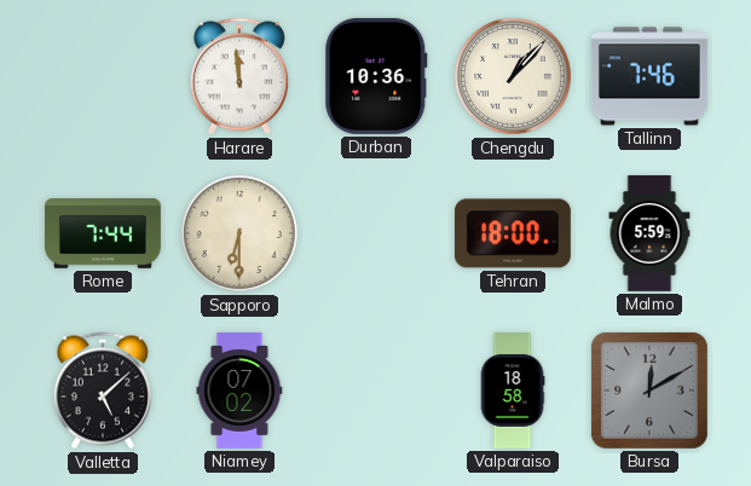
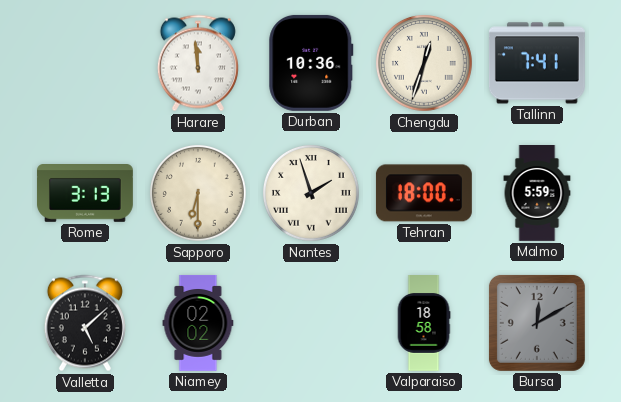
Chengdu: 1:07 -> 12:33 (424, 63)
Tallinn: 7:46 -> 7:41 (537, 63)
Rome: 7:44 -> 3:13 (85, 194)
Nantes: none -> 1:57 (311, 193)
Niamey: 07:02 -> 02:02 (198, 323)
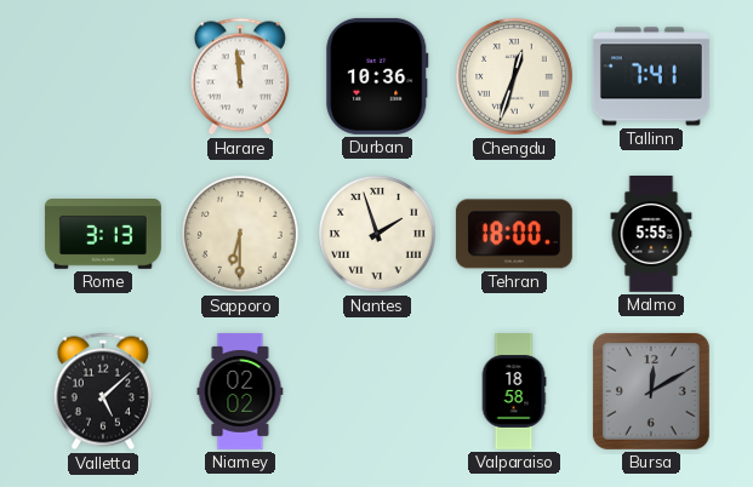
Malmo: 5:59 -> 5:55 (651, 235)
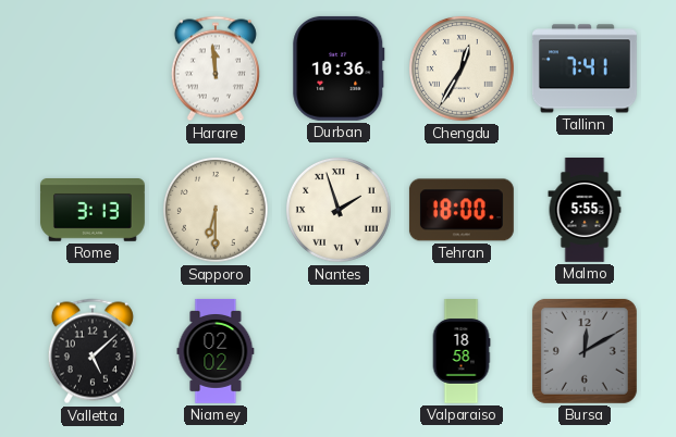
Chengdu: 12:33 -> 12:35 (462, 68)
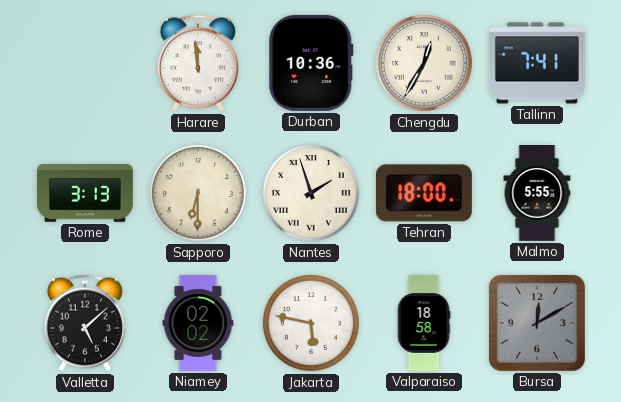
Jakarta: none -> 5:47 (311, 323)
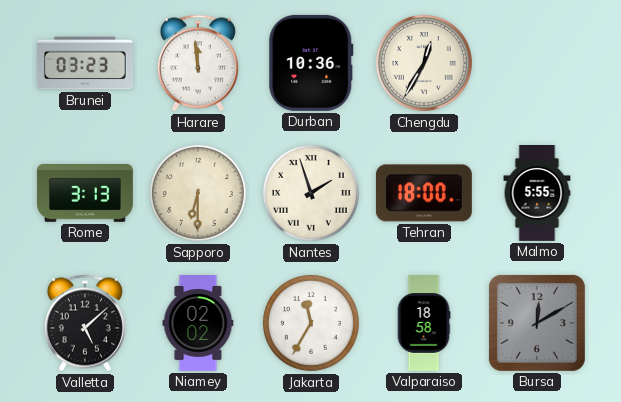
Brunei: none -> 03:23 (85, 63)
Tallinn: 7:41 -> none (537, 63)
Jakarta: 5:47 -> 11:35 (311, 323)
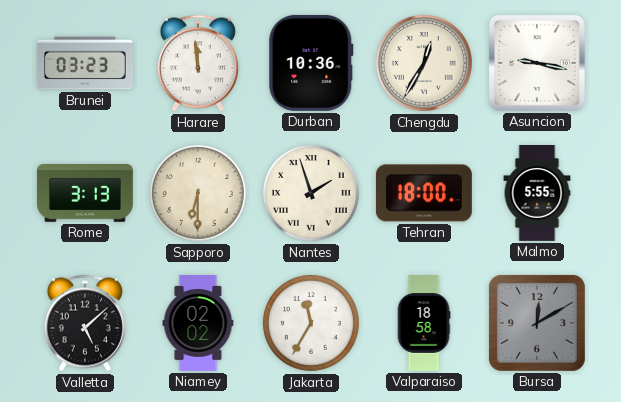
Asuncion: none -> 9:17 (537, 63)
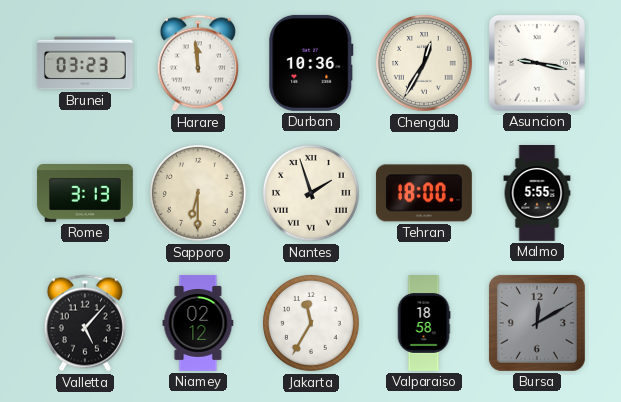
Valletta: 5:08 -> 5:07 (85, 323)
Niamey: 02:02 -> 02:12 (198, 323)
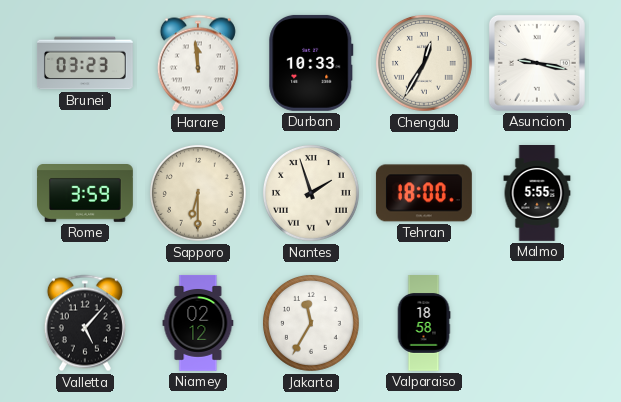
Durban: 10:36 -> 10:33 (311, 63)
Rome: 3:13 -> 3:59 (85, 194)
Bursa: 12:10 -> none (537, 323)
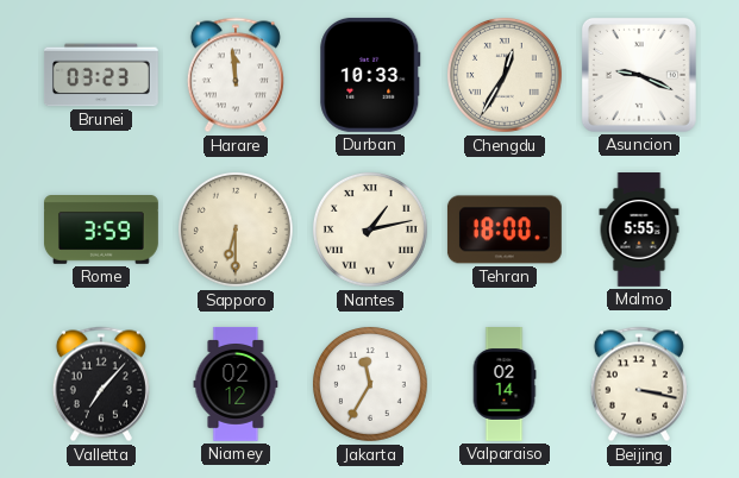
Asuncion: 9:17 -> 9:19 (639, 75)
Nantes: 1:57 -> 1:13 (370, 229)
Valletta: 5:07 -> 7:07 (101, 384)
Valparaiso: 18:58 -> 02:14 (505, 385)
Beijing: none -> 3:17 (639, 384)
